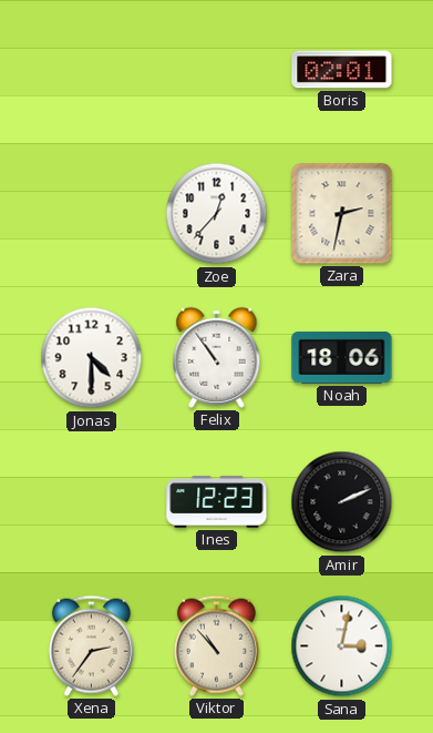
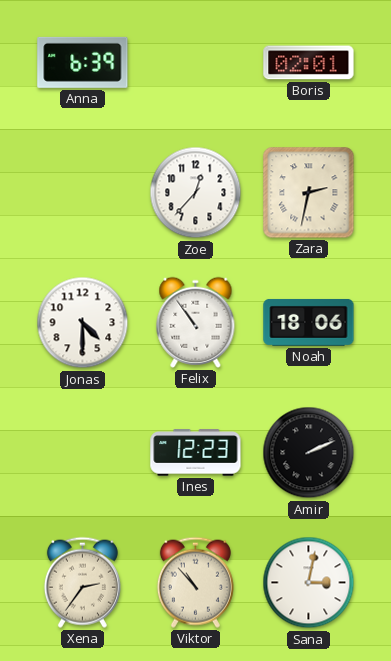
Anna: none -> 6:39 (83, 62)
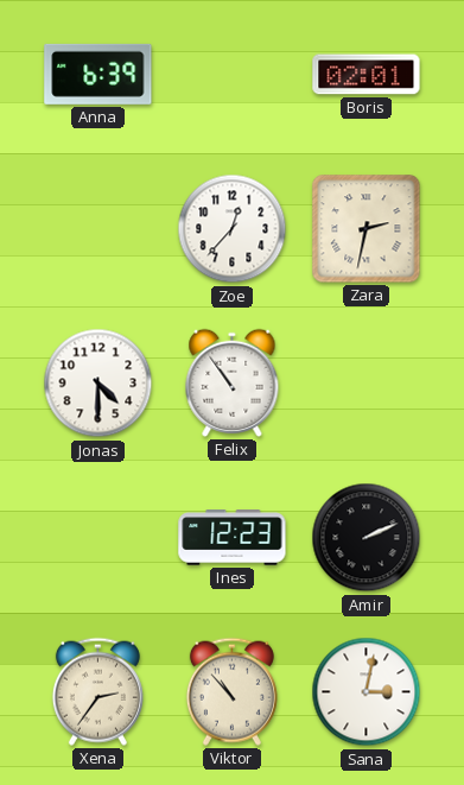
Noah: 18:06 -> none (309, 322)
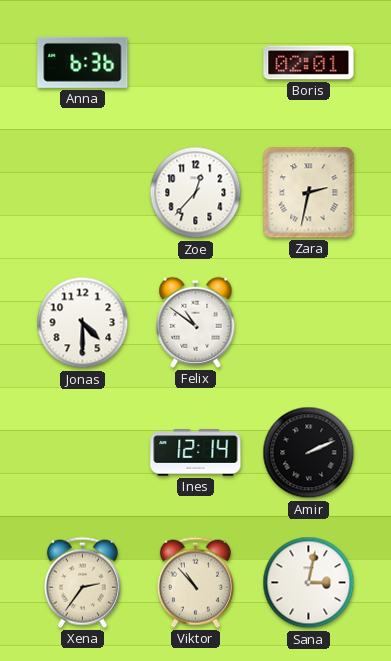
Anna: 6:39 -> 6:36 (83, 62)
Felix: 10:54 -> 10:51 (196, 322)
Ines: 12:23 -> 12:14 (196, 453)
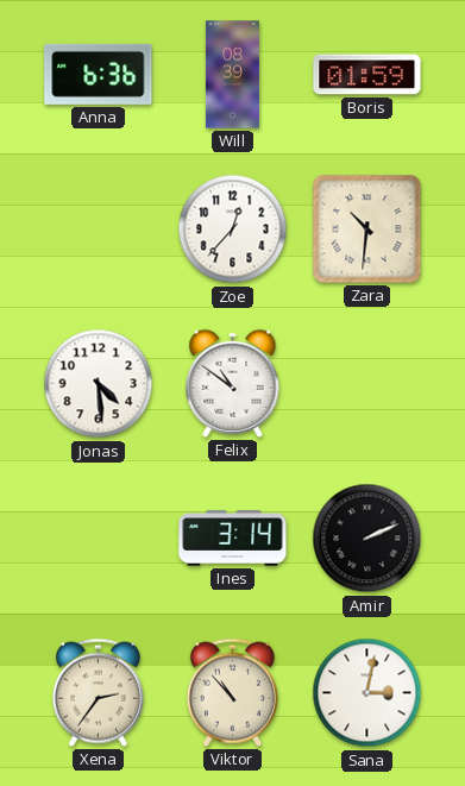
Will: none -> 08:39 (232, 75)
Boris: 02:01 -> 01:59 (367, 75)
Zara: 2:32 -> 10:31 (367, 229)
Jonas: 4:30 -> 4:29 (99, 384)
Ines: 12:14 -> 3:14 (233, 539)
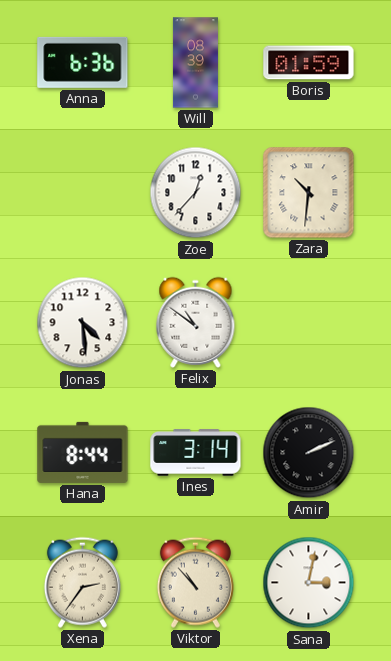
Hana: none -> 8:44 (83, 452)
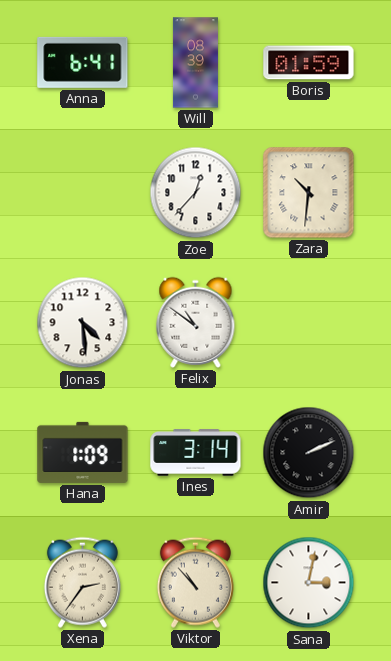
Anna: 6:36 -> 6:41 (83, 62)
Hana: 8:44 -> 1:09 (83, 452)
